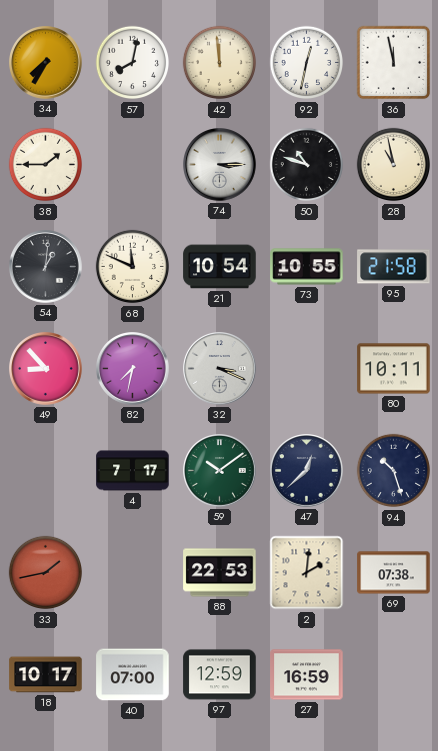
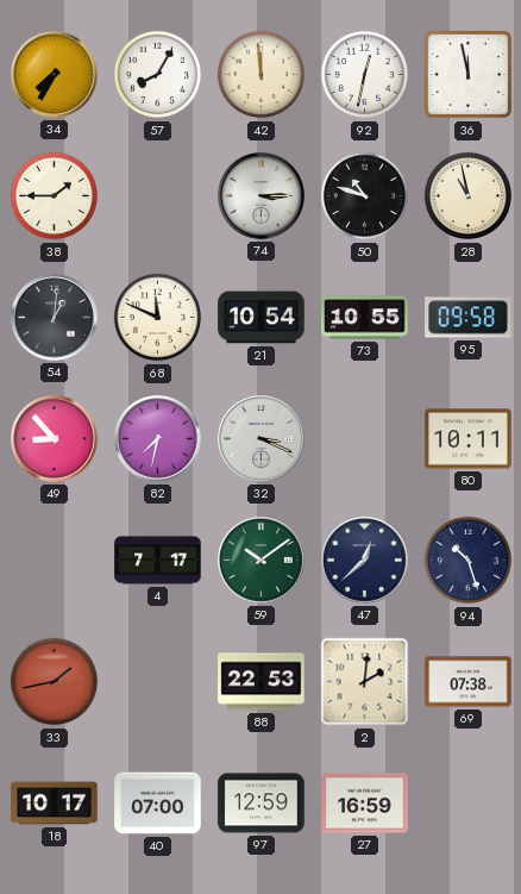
57: 8:02 -> 8:05 (158, 75)
95: 21:58 -> 09:58 (469, 318)
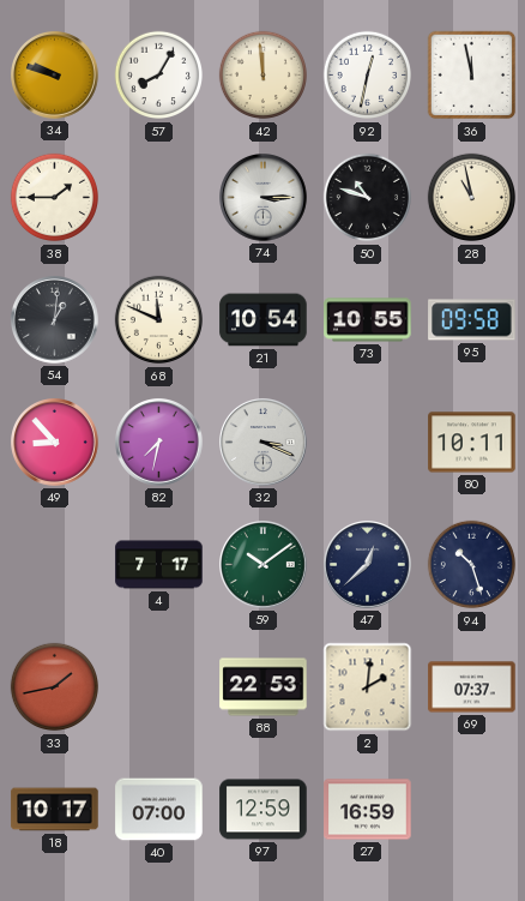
34: 7:35 -> 9:48 (55, 76)
69: 07:38 -> 07:37 (472, 687)
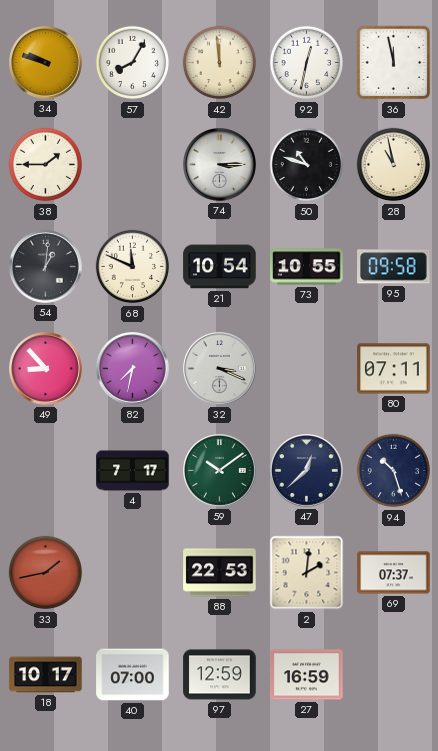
80: 10:11 -> 07:11 (394, 369)
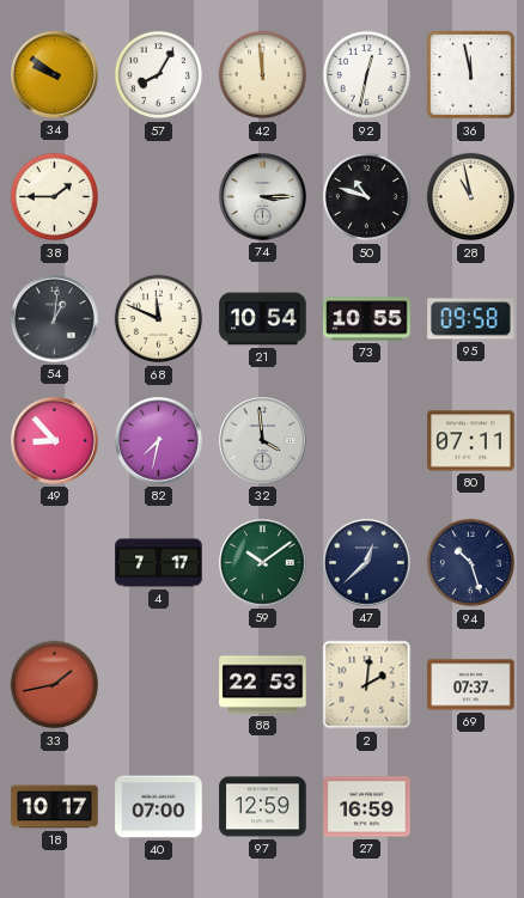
34: 9:48 -> 9:51 (55, 75)
32: 3:19 -> 3:59 (263, 441)
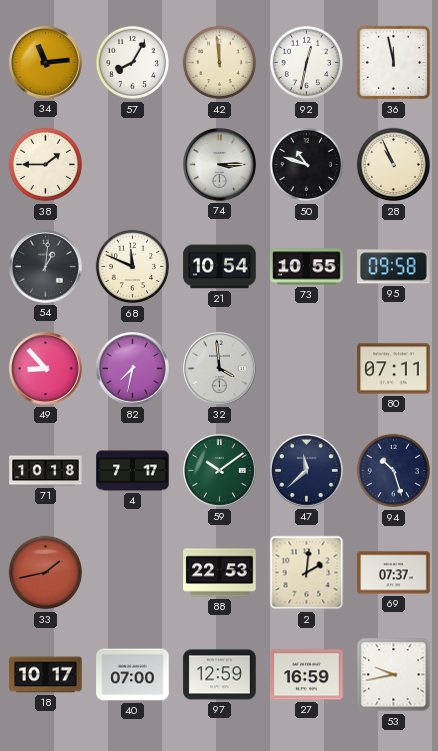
34: 9:51 -> 11:14 (46, 63)
28: 10:58 -> 10:56 (394, 165)
71: none -> 10:18 (46, 471)
47: 12:38 -> 11:38 (307, 471)
53: none -> 9:43 (394, 675)
